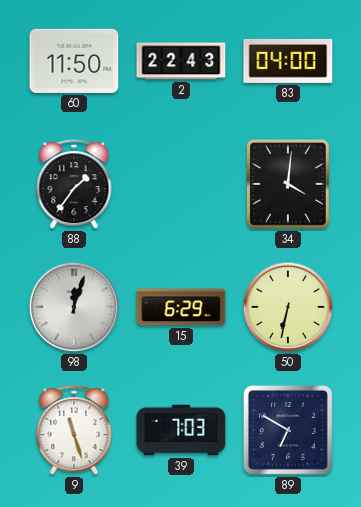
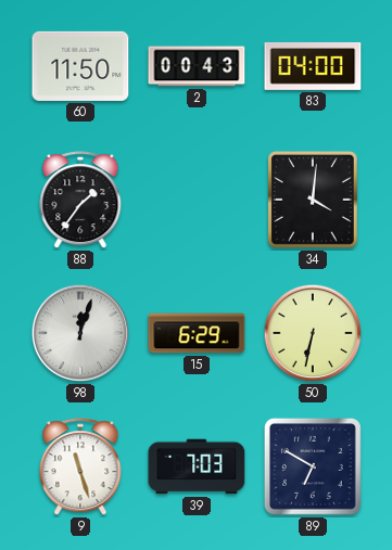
2: 22:43 -> 00:43 (197, 66)
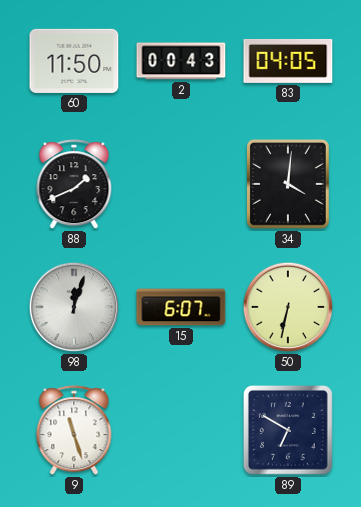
83: 04:00 -> 04:05 (288, 61)
88: 1:36 -> 1:41 (74, 185)
15: 6:29 -> 6:07 (181, 307)
39: 7:03 -> none (197, 466)
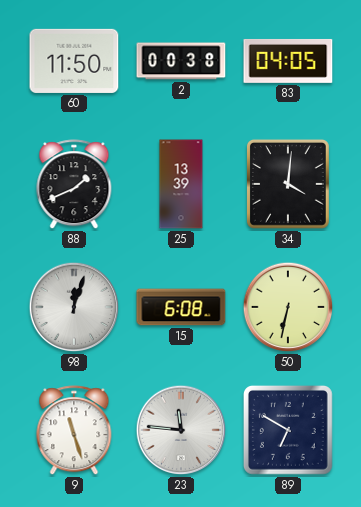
2: 00:43 -> 00:38 (181, 61)
25: none -> 13:39 (181, 184)
15: 6:07 -> 6:08 (181, 307)
23: none -> 11:46 (181, 430)
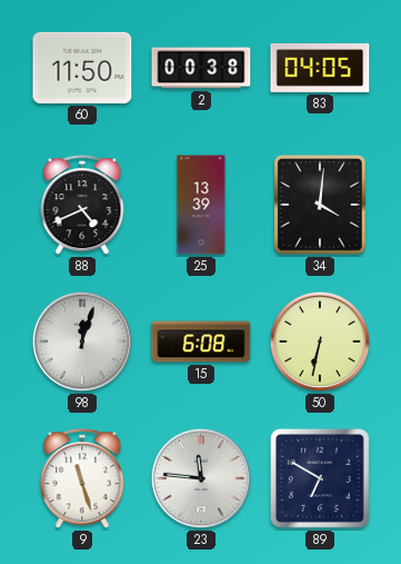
88: 1:41 -> 4:41 (82, 206)
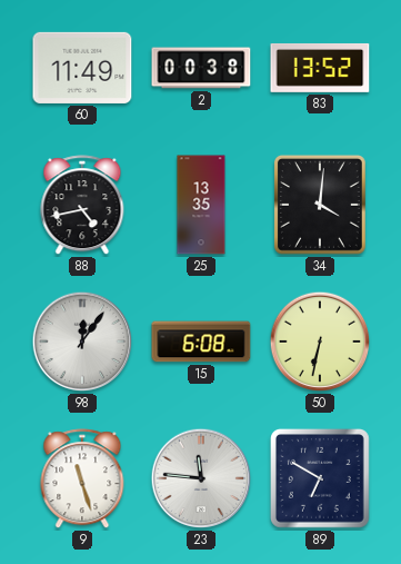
60: 11:50 -> 11:49 (82, 68)
83: 04:05 -> 13:52 (320, 68)
88: 4:41 -> 4:43 (82, 206)
25: 13:39 -> 13:35 (201, 205)
98: 12:03 -> 12:06 (82, 342)
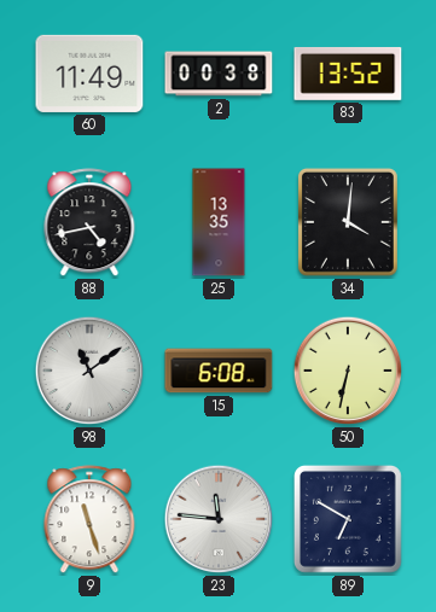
98: 12:06 -> 11:09 (89, 371)
